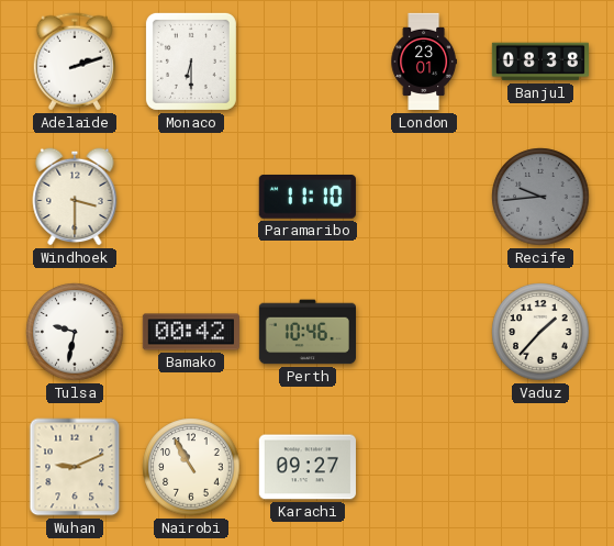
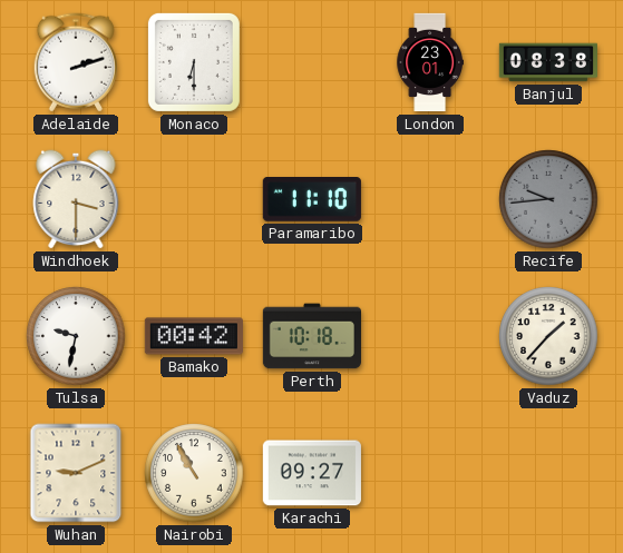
Perth: 10:46 -> 10:18 (311, 336)
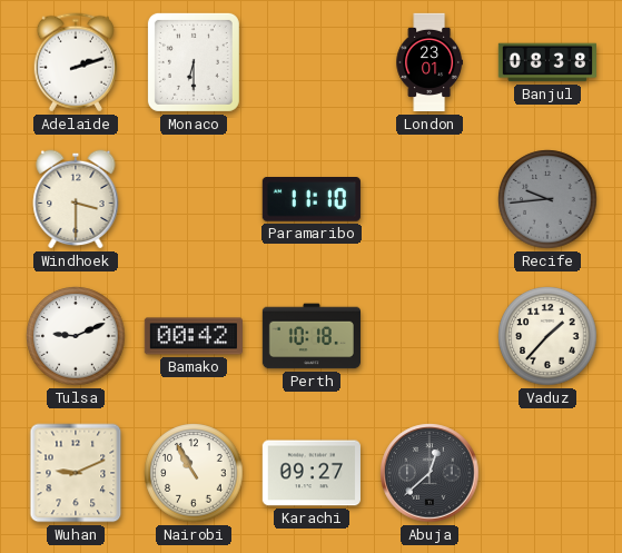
Tulsa: 9:32 -> 9:11 (76, 336)
Abuja: none -> 12:38 (430, 473)
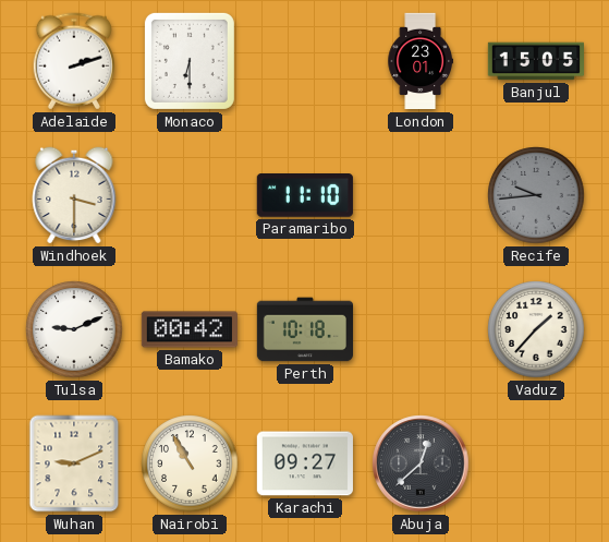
Banjul: 08:38 -> 15:05 (535, 61)
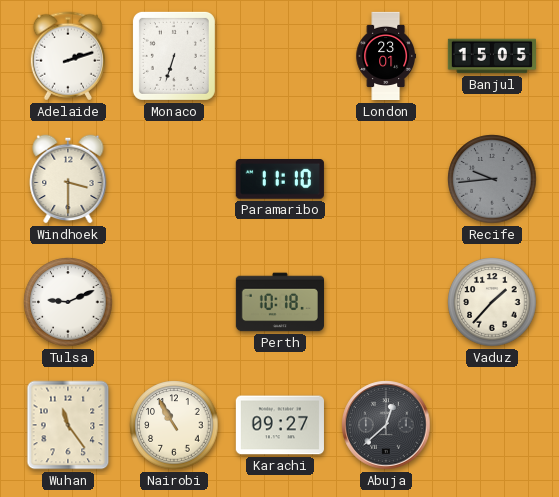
Monaco: 6:30 -> 6:33 (174, 56)
Bamako: 00:42 -> none (190, 329)
Wuhan: 9:11 -> 11:24 (68, 425)
